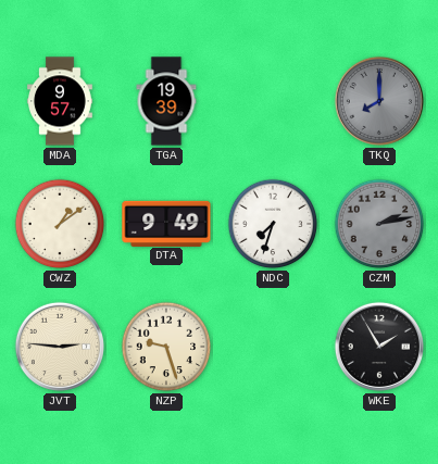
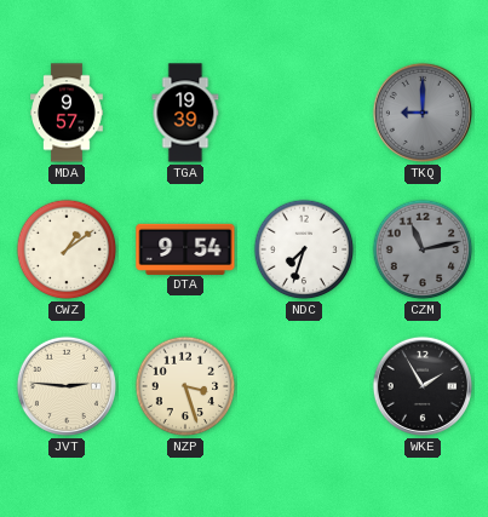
TKQ: 8:00 -> 9:00 (423, 113)
DTA: 9:49 -> 9:54 (185, 248)
CZM: 2:13 -> 11:13 (423, 249)
NZP: 9:27 -> 3:27 (185, 386)
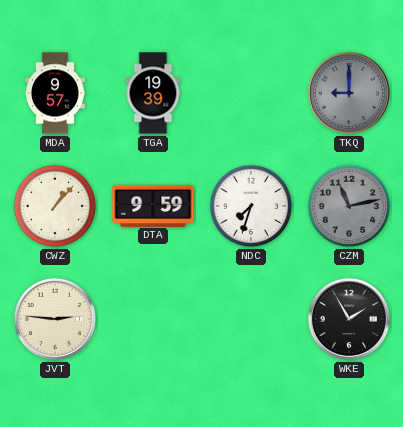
CWZ: 1:09 -> 1:07 (55, 206)
DTA: 9:54 -> 9:59 (153, 205)
NZP: 3:27 -> none (185, 386)
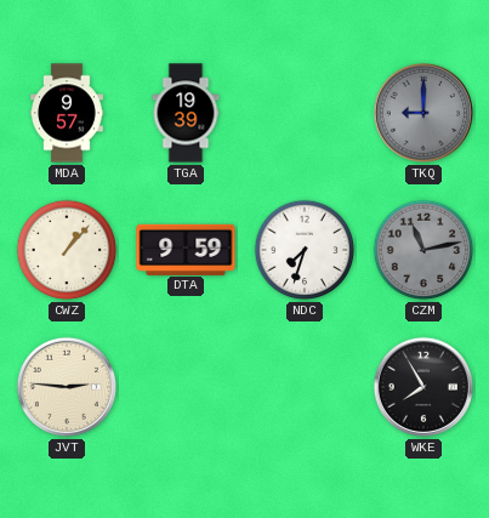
WKE: 1:55 -> 7:55 (423, 387)
